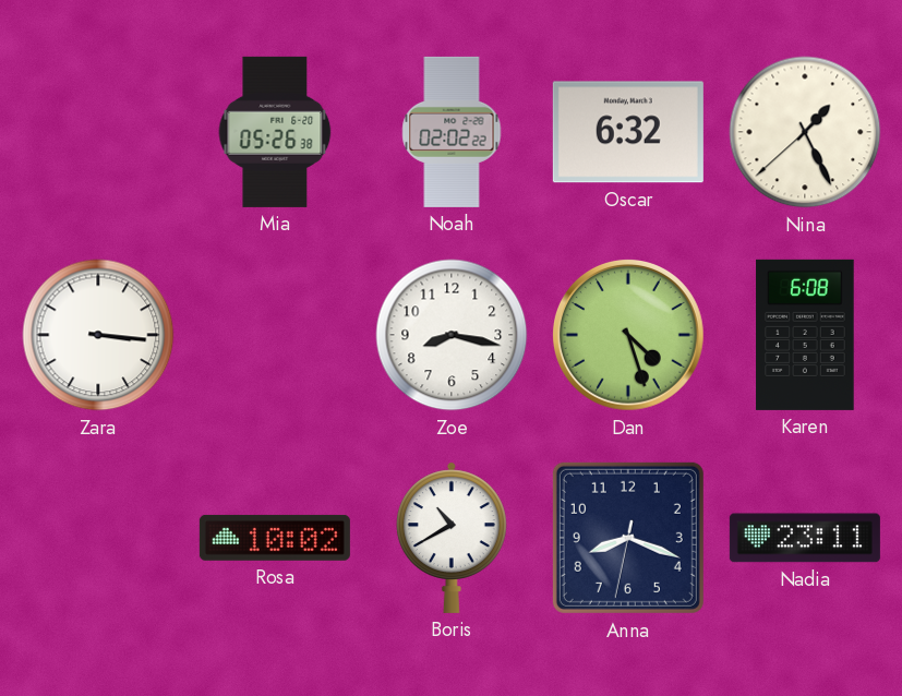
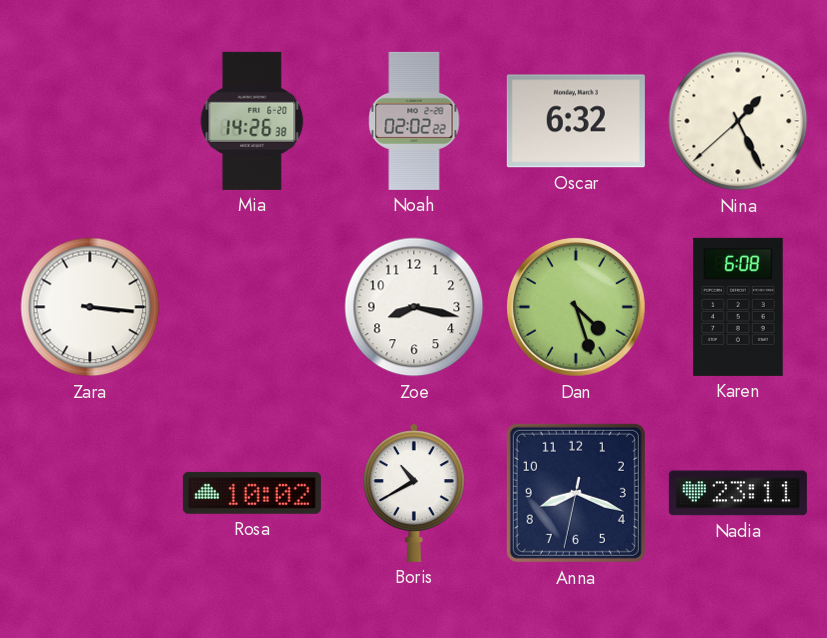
Mia: 05:26 -> 14:26 (252, 121)
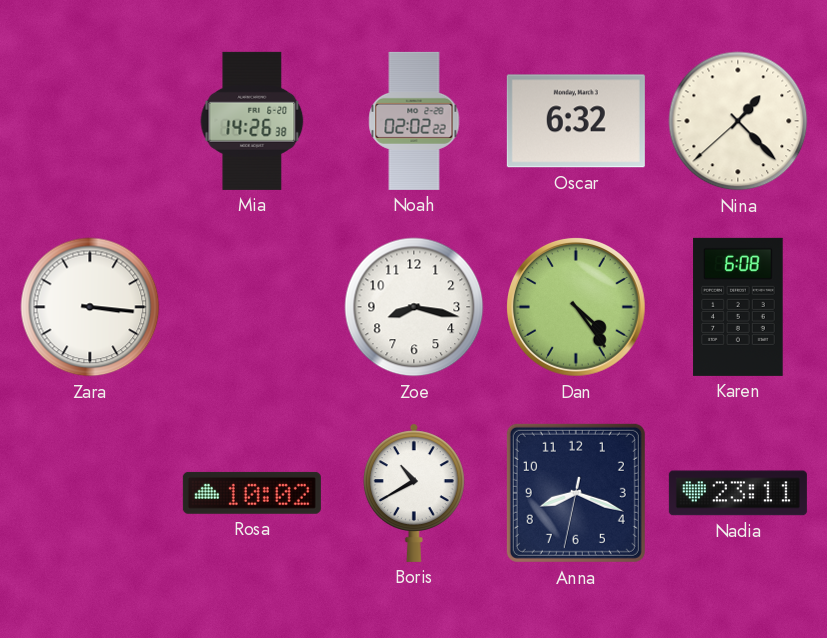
Nina: 1:25 -> 1:22 (738, 121)
Dan: 4:27 -> 4:24 (576, 307)
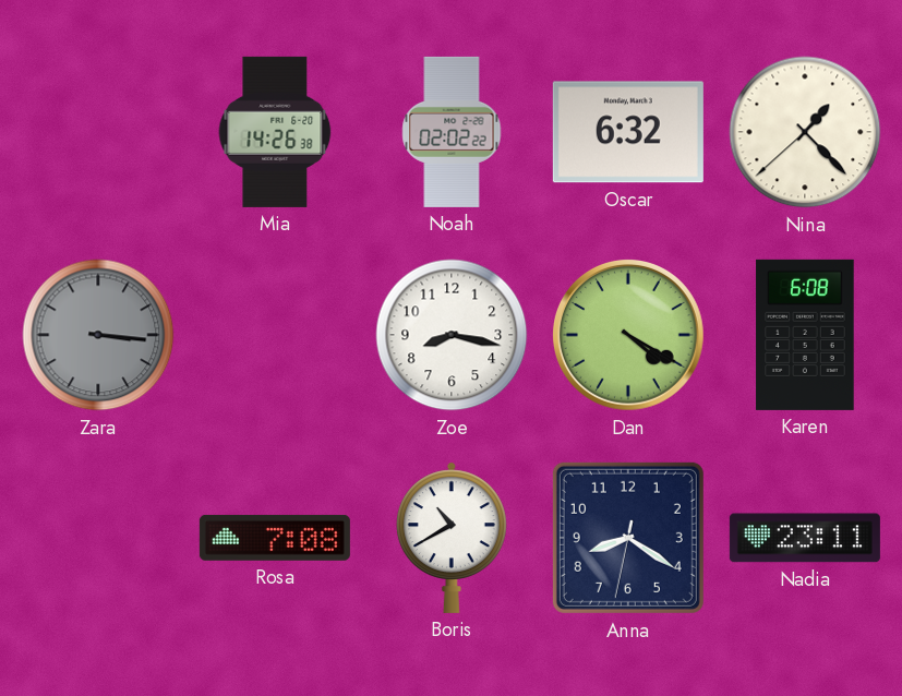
Zara dial: white -> grey (98, 335)
Dan: 4:24 -> 4:20 (628, 335)
Rosa: 10:02 -> 7:08 (275, 538)
Anna: 8:18 -> 8:20 (628, 538)
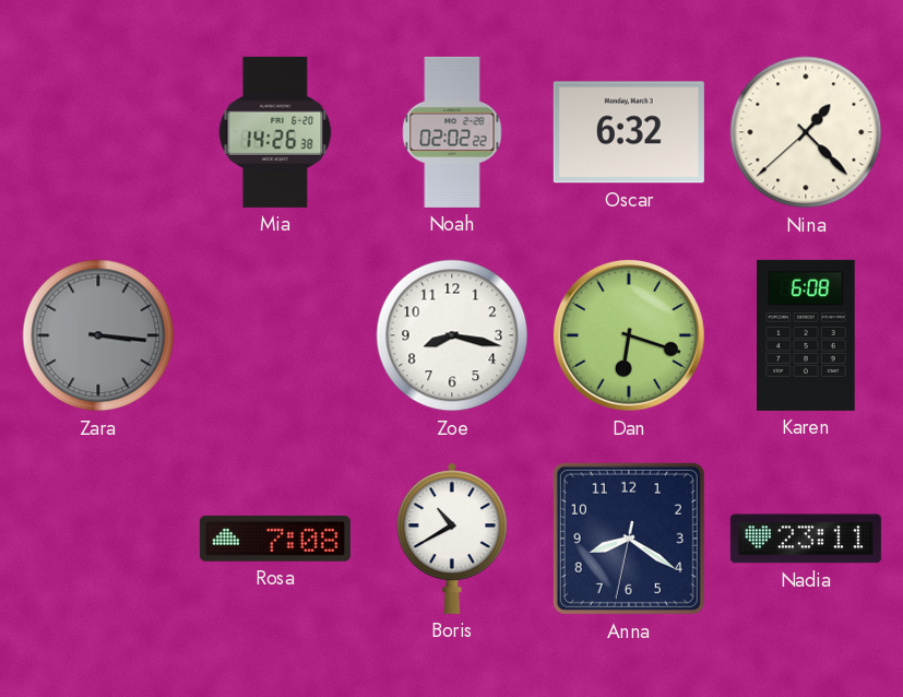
Dan: 4:20 -> 6:18 (629, 335)
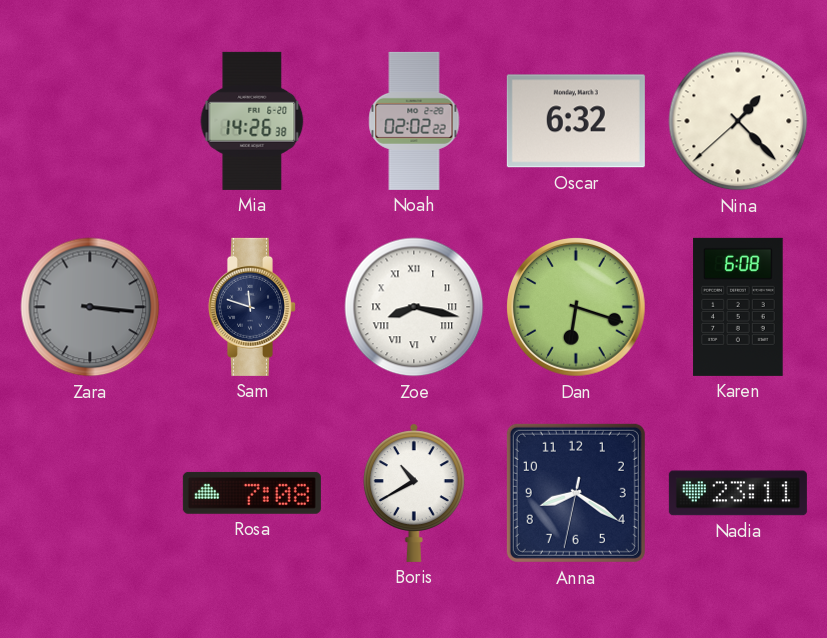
Sam: none -> 11:48 (251, 307)
Zoe numerals: Arabic -> Roman (414, 307)
